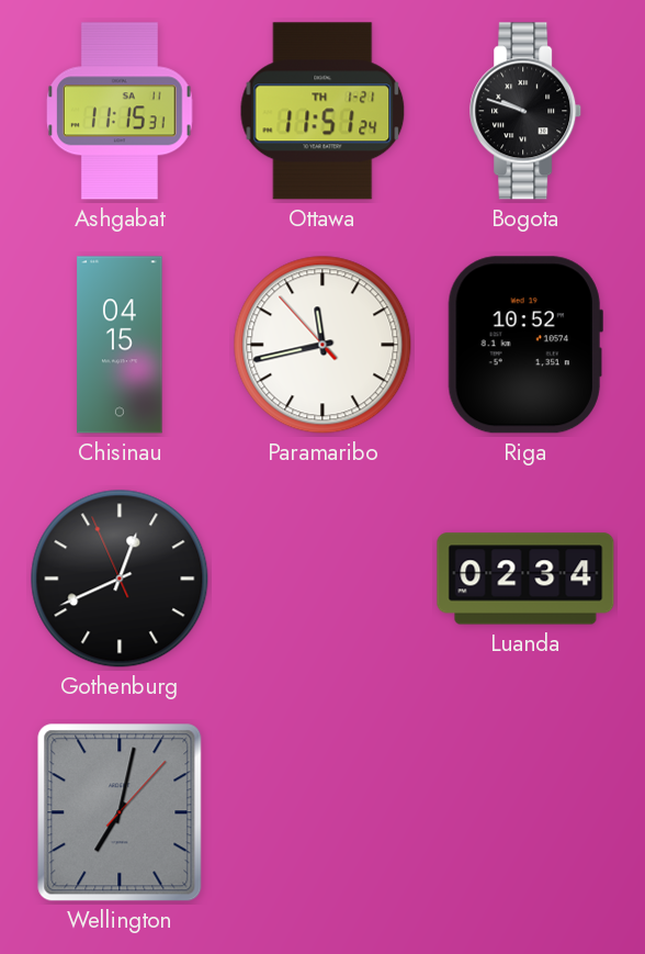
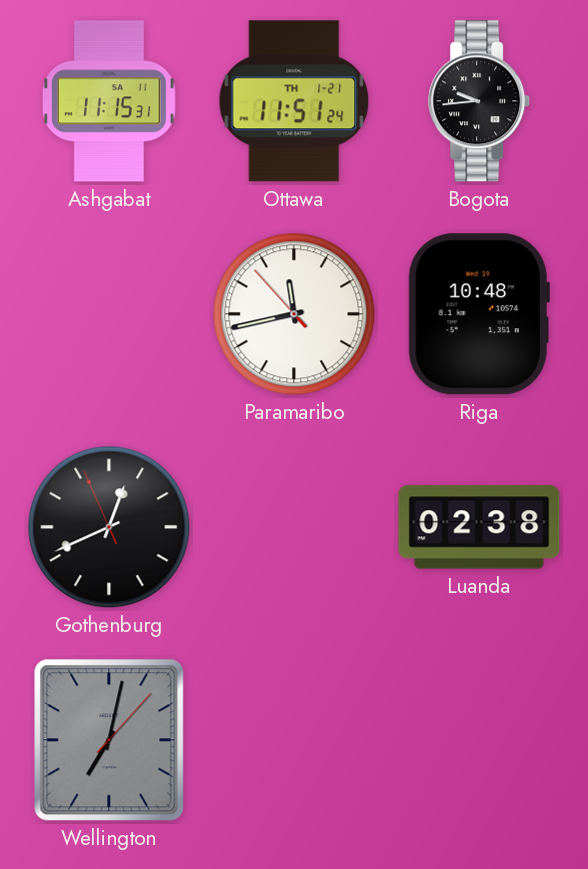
Bogota: 9:48 -> 9:44 (480, 101)
Chisinau: 04:15 -> none (120, 345)
Riga: 10:52 -> 10:48 (479, 314)
Luanda: 02:34 -> 02:38 (479, 527)
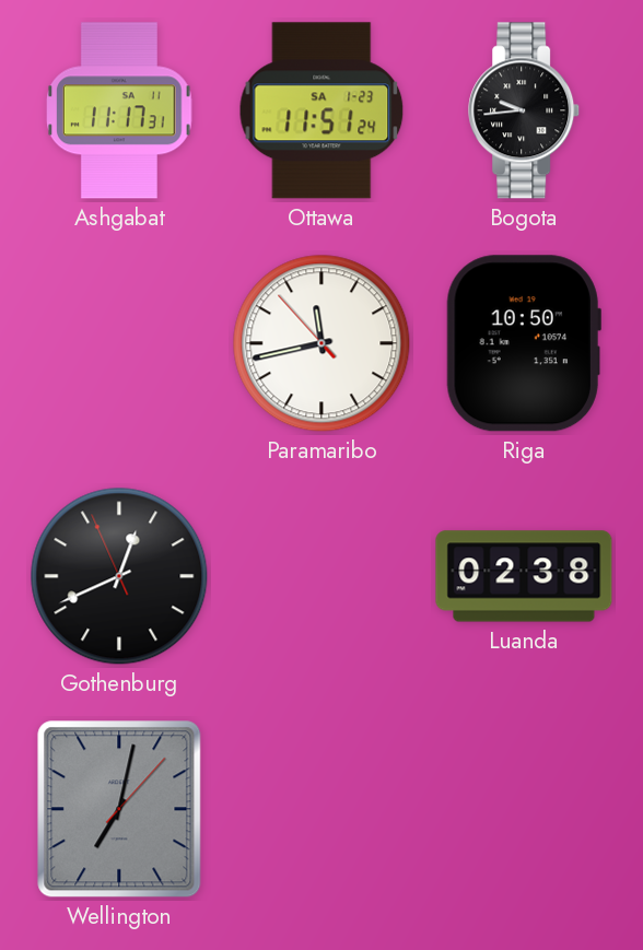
Ashgabat: 11:15 -> 11:17 (120, 110)
Ottawa date: TH 1-21 -> SA 1-23 (321, 110)
Riga: 10:48 -> 10:50 (524, 343)
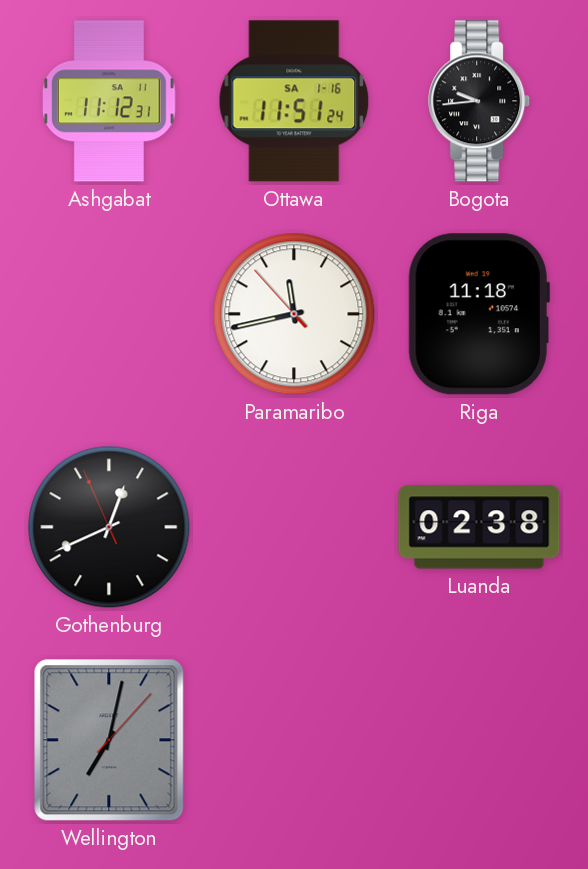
Ashgabat: 11:17 -> 11:12 (110, 101)
Ottawa date: SA 1-23 -> SA 1-16 (294, 101)
Riga: 10:50 -> 11:18 (479, 314)
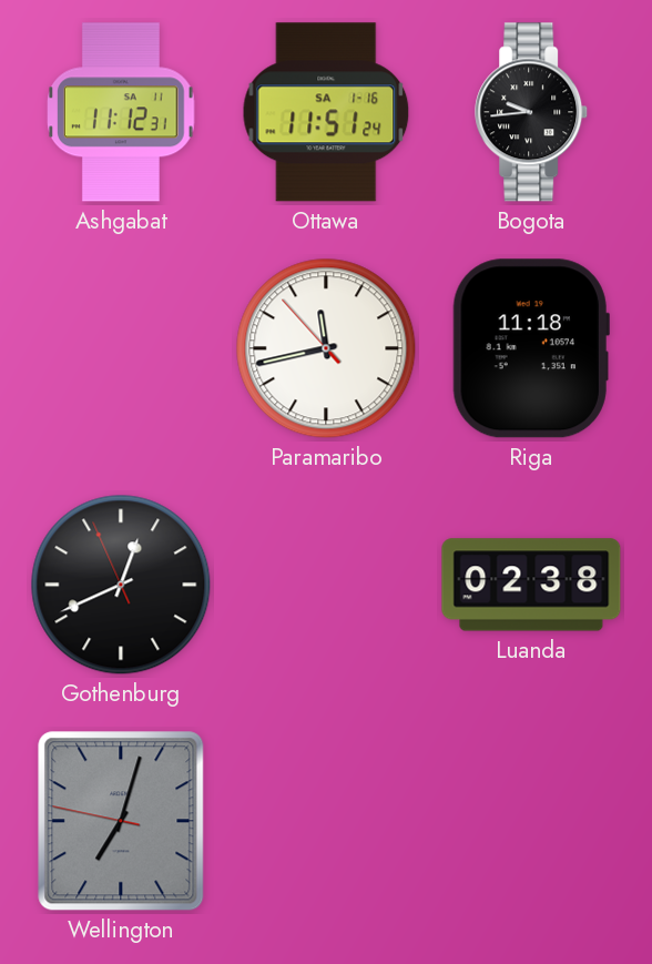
Wellington: 7:02:07 -> 7:02:47 (121, 821)
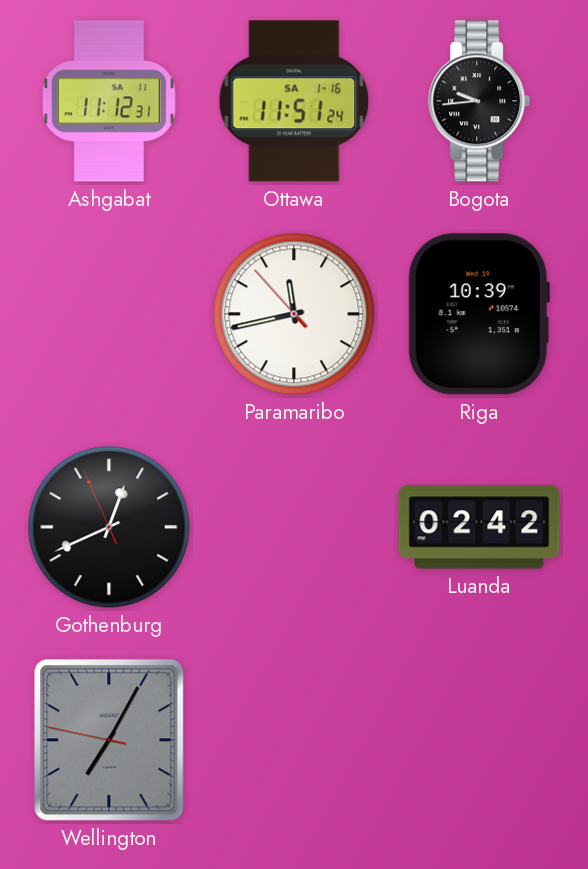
Riga: 11:18 -> 10:39 (479, 314)
Luanda: 02:38 -> 02:42 (479, 527)
Wellington: 7:02 -> 7:04 (109, 740)
